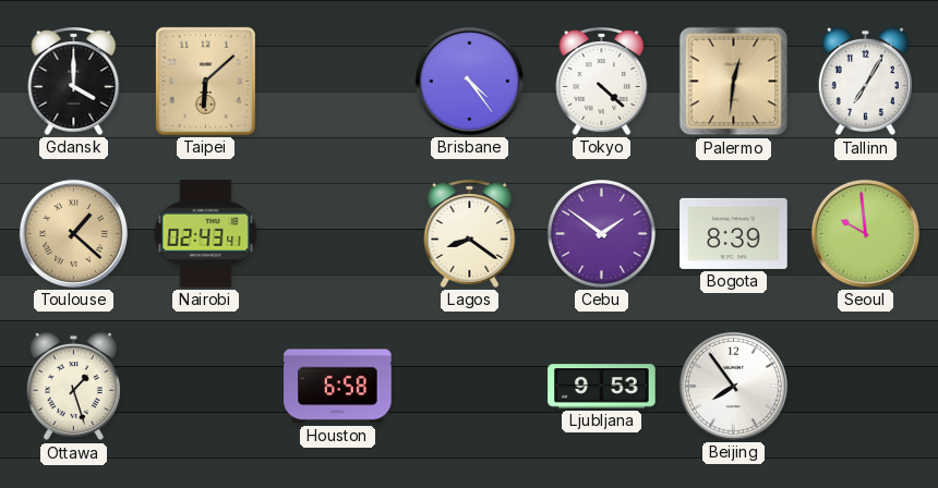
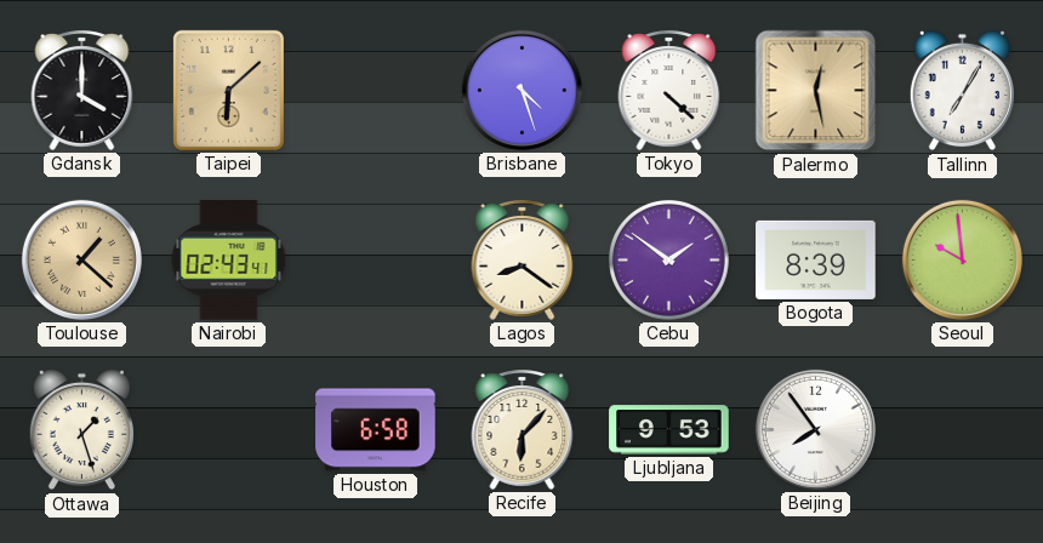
Brisbane: 4:24 -> 4:27 (521, 90)
Palermo: 12:31 -> 12:28 (816, 91)
Recife: none -> 6:07 (523, 429)
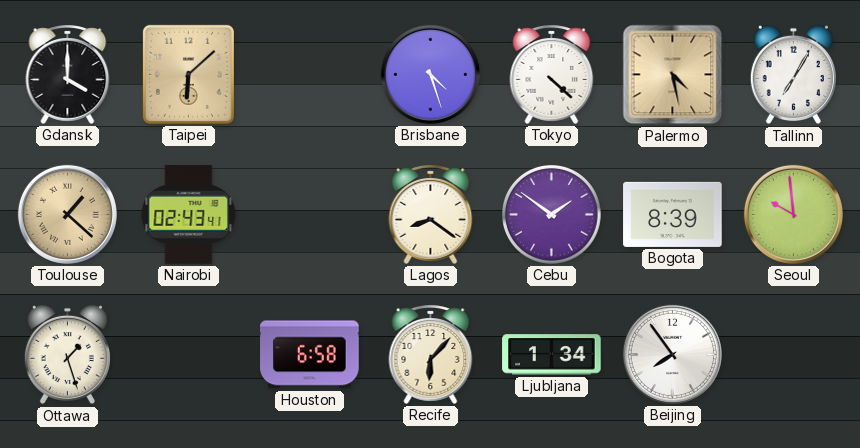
Palermo: 12:28 -> 4:28 (673, 75)
Ljubljana: 9:53 -> 1:34 (552, 355)
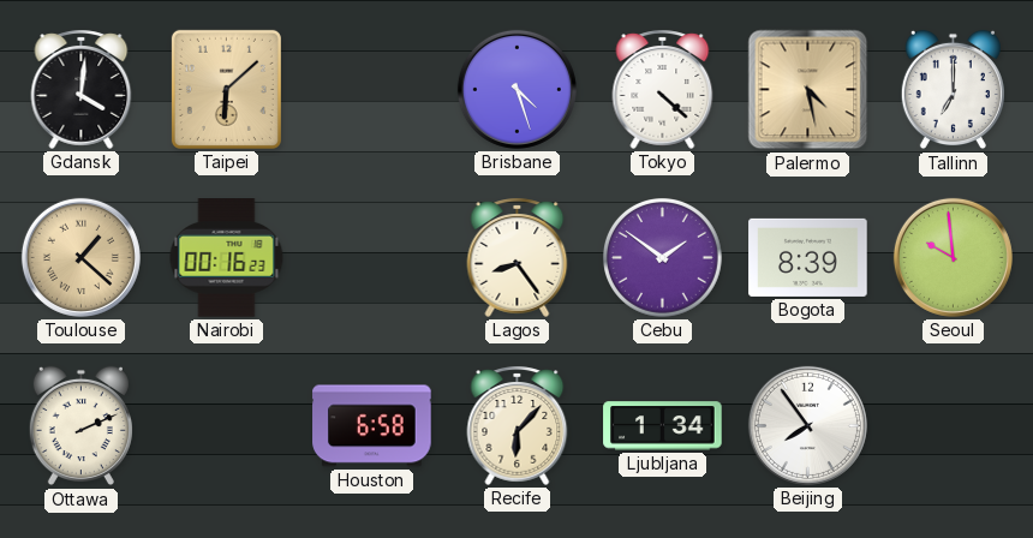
Gdansk: 4:00 -> 4:01 (82, 89)
Tallinn: 7:05 -> 7:00 (953, 90)
Nairobi: 02:43 -> 00:16 (227, 258)
Lagos: 8:21 -> 8:24 (518, 257)
Ottawa: 1:27 -> 2:11 (80, 426)
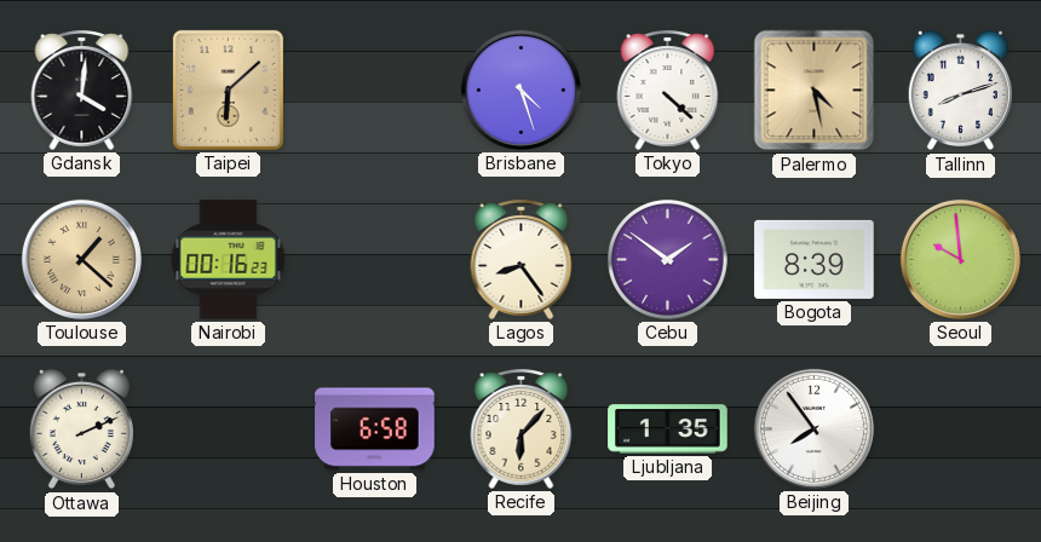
Tallinn: 7:00 -> 8:12 (960, 91)
Ljubljana: 1:34 -> 1:35 (668, 429)
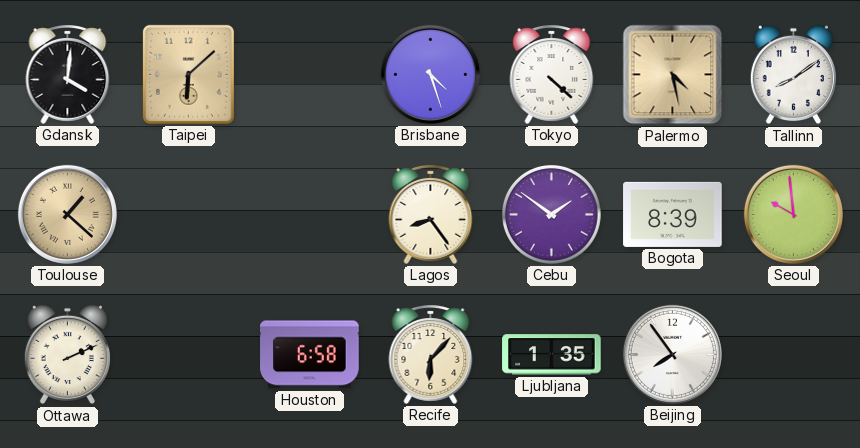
Tallinn: 8:12 -> 8:09 (793, 75)
Nairobi: 00:16 -> none (229, 260)
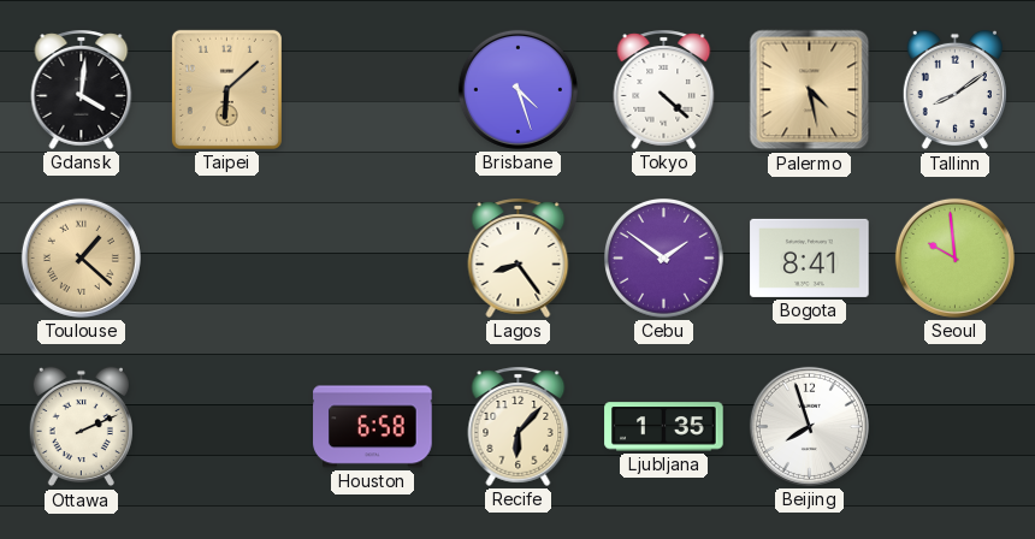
Bogota: 8:39 -> 8:41 (810, 257)
Beijing: 7:54 -> 7:57 (809, 426)
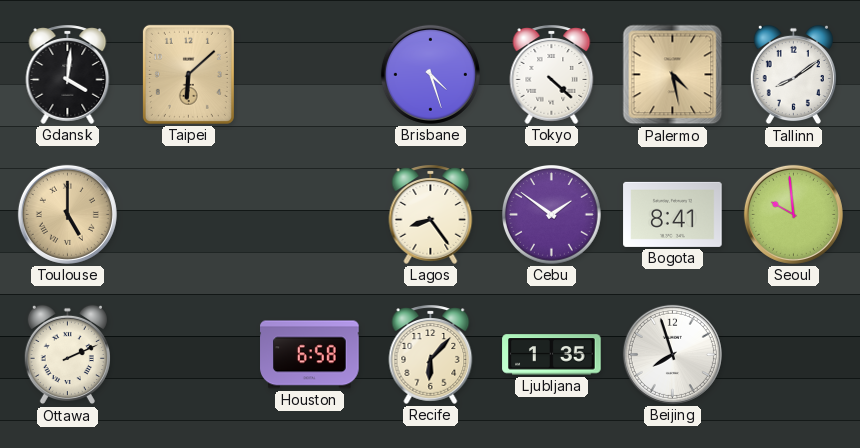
Toulouse: 1:22 -> 5:00 (67, 214)
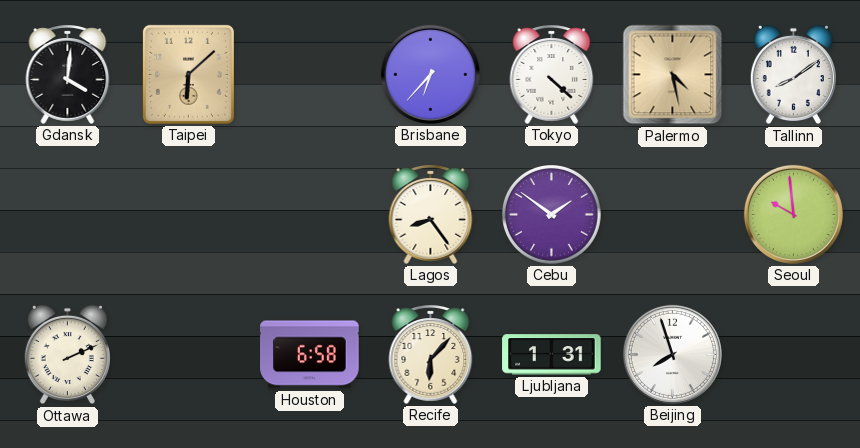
Brisbane: 4:27 -> 6:37 (430, 74)
Toulouse: 5:00 -> none (67, 214)
Bogota: 8:41 -> none (673, 214)
Ljubljana: 1:35 -> 1:31 (552, 355)
